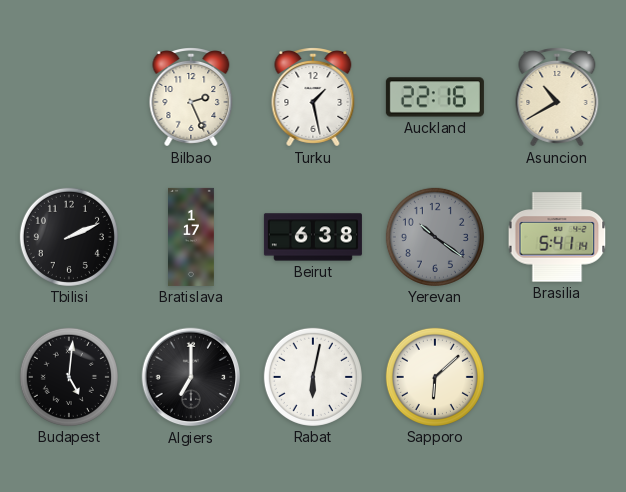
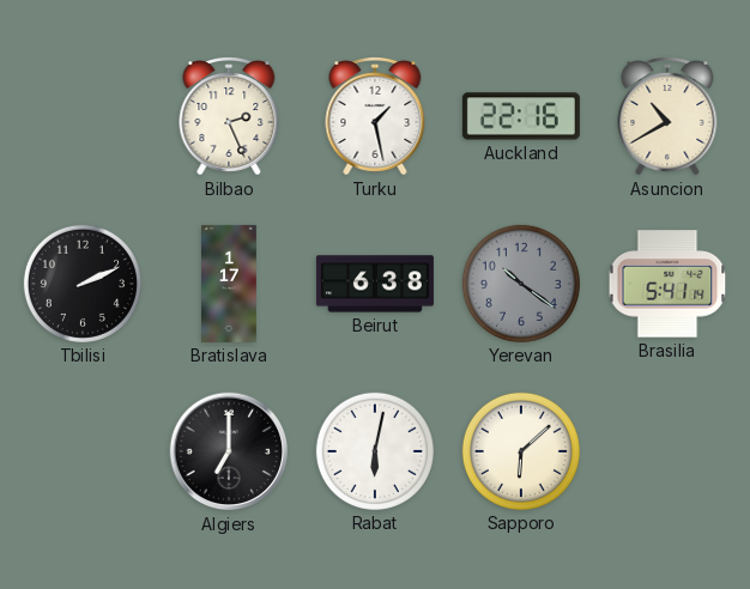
Budapest: 5:01 -> none (69, 377)
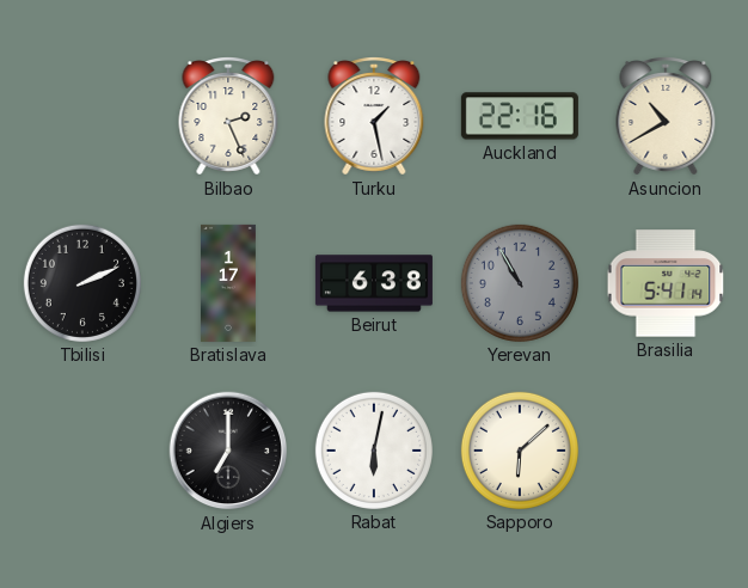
Yerevan: 10:21 -> 10:55 (520, 283)
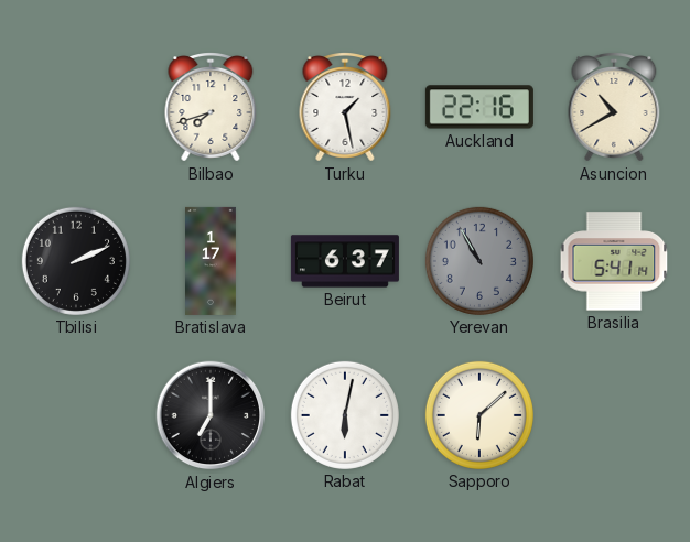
Bilbao: 2:26 -> 7:42 (211, 108)
Beirut: 6:38 -> 6:37 (345, 261)
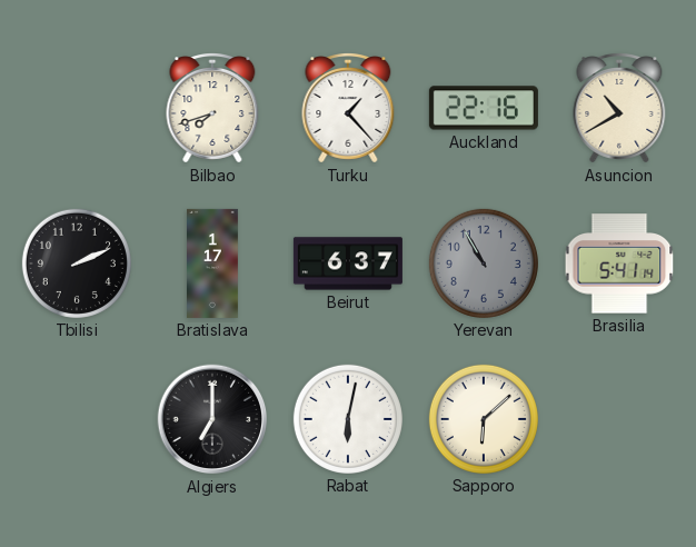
Turku: 1:28 -> 1:23 (348, 109)
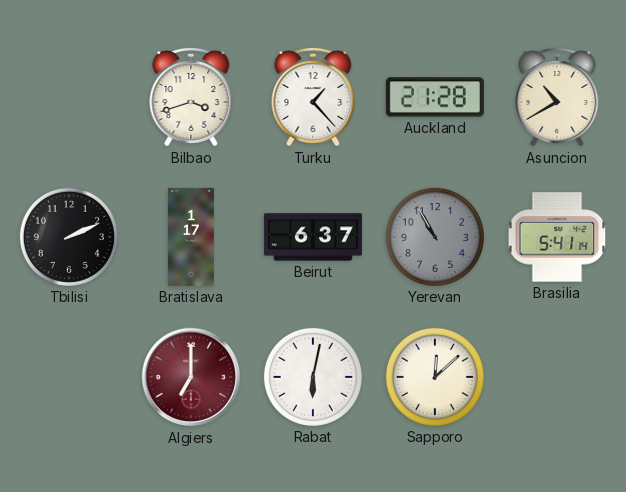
Bilbao: 7:42 -> 3:42 (191, 98)
Auckland: 22:16 -> 21:28 (435, 97)
Algiers dial: black -> burgundy (191, 377)
Sapporo: 6:08 -> 12:08 (435, 377)
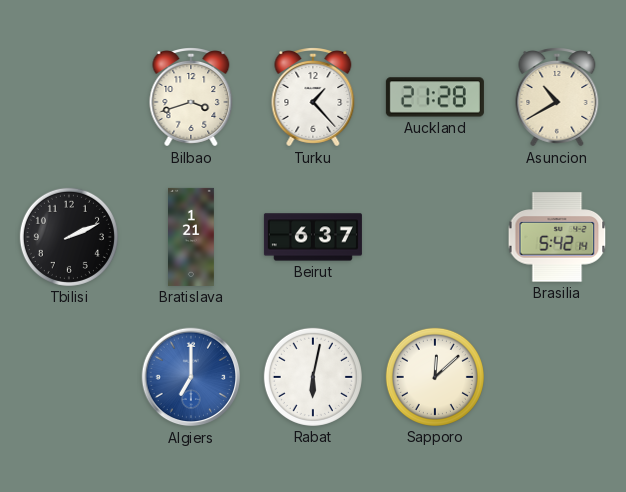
Bratislava: 1:17 -> 1:21 (192, 237)
Yerevan: 10:55 -> none (435, 237)
Brasilia: 5:41 -> 5:42 (557, 237)
Algiers dial: burgundy -> blue (191, 377)
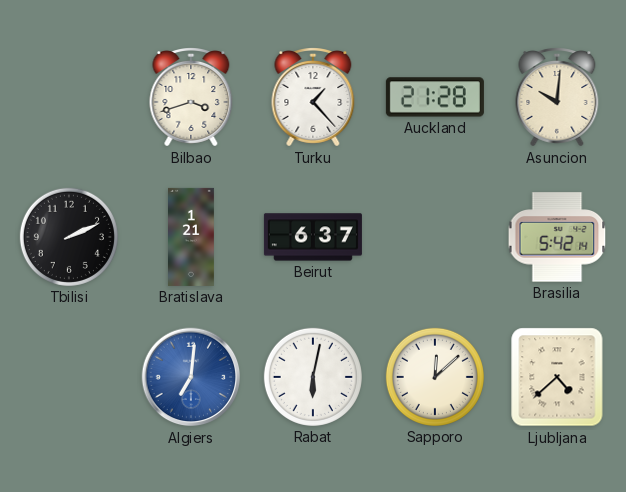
Asuncion: 10:40 -> 10:01 (557, 98)
Algiers: 7:00 -> 7:01 (191, 377)
Ljubljana: none -> 4:38 (557, 377)
